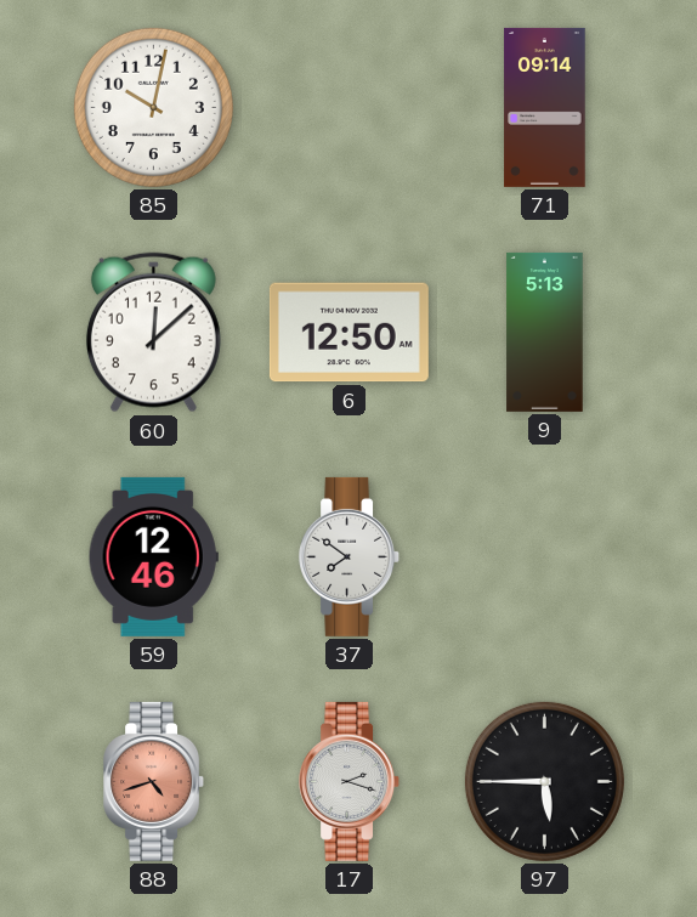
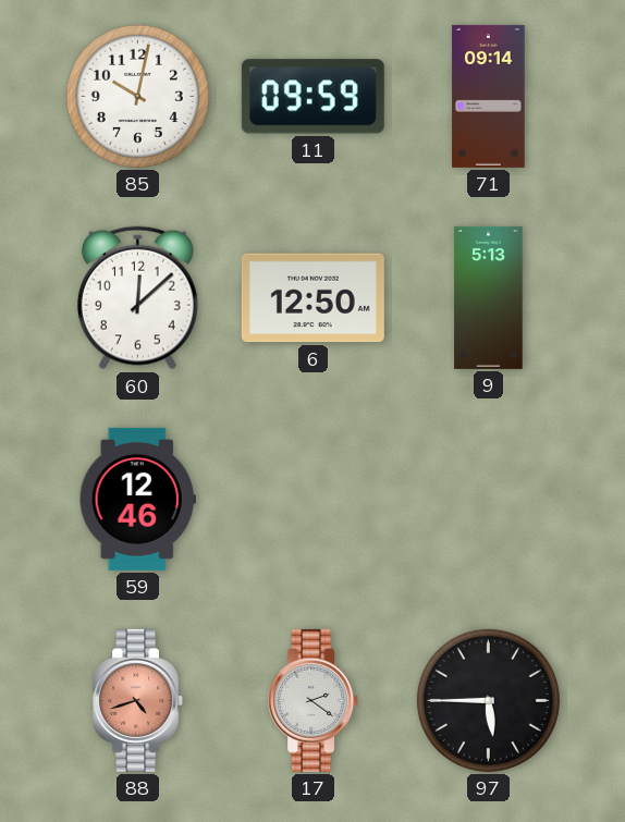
11: none -> 09:59 (312, 97)
37: 7:51 -> none (350, 556)
17: 2:18 -> 2:21 (314, 700)
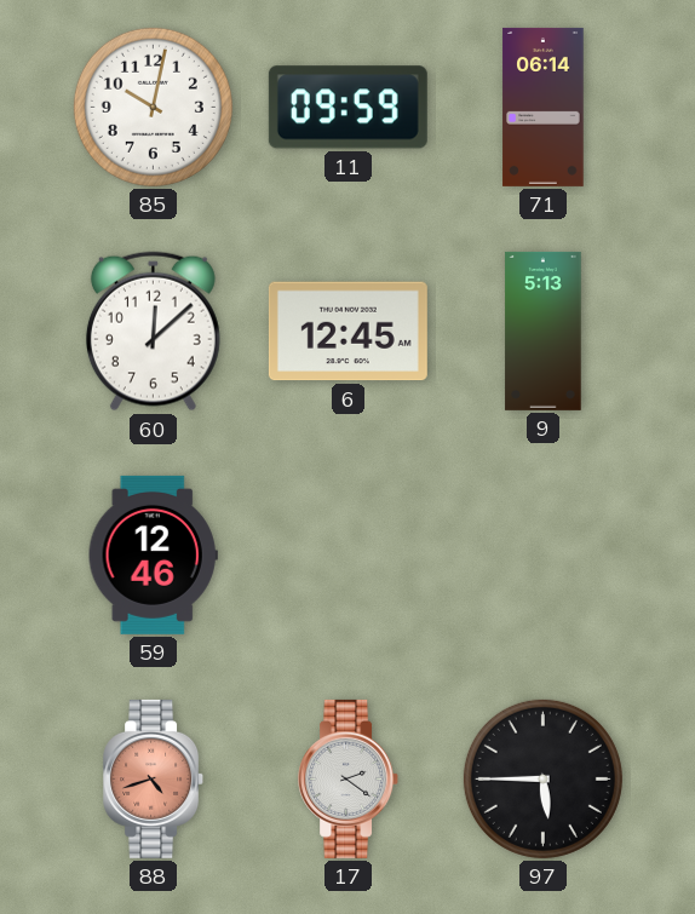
71: 09:14 -> 06:14 (544, 107)
6: 12:50 -> 12:45 (347, 332)
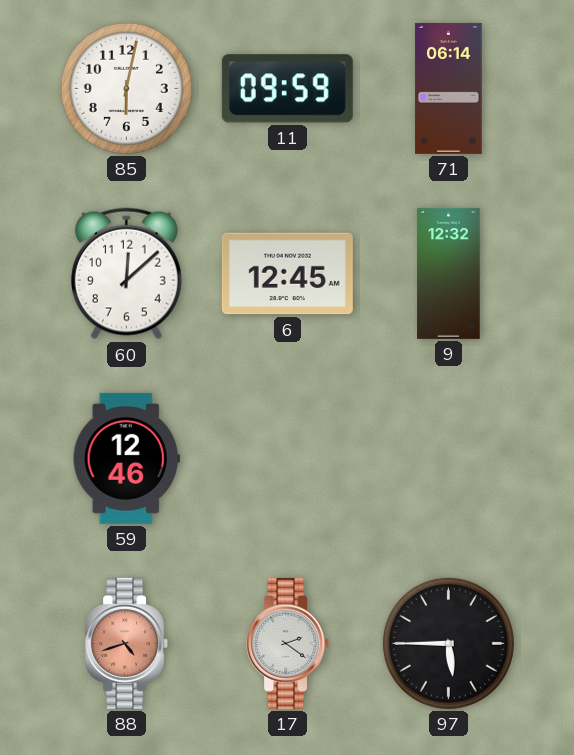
85: 10:02 -> 6:02 (126, 88)
9: 5:13 -> 12:32 (449, 273)
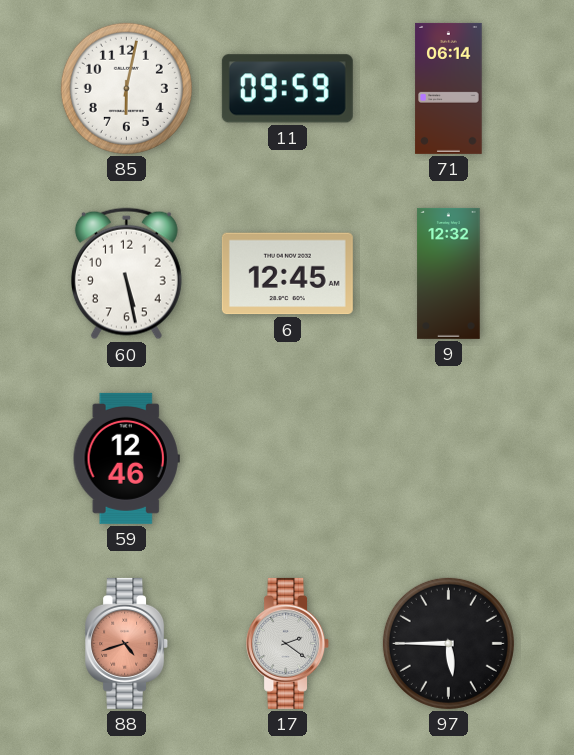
60: 12:08 -> 5:28 (126, 274)
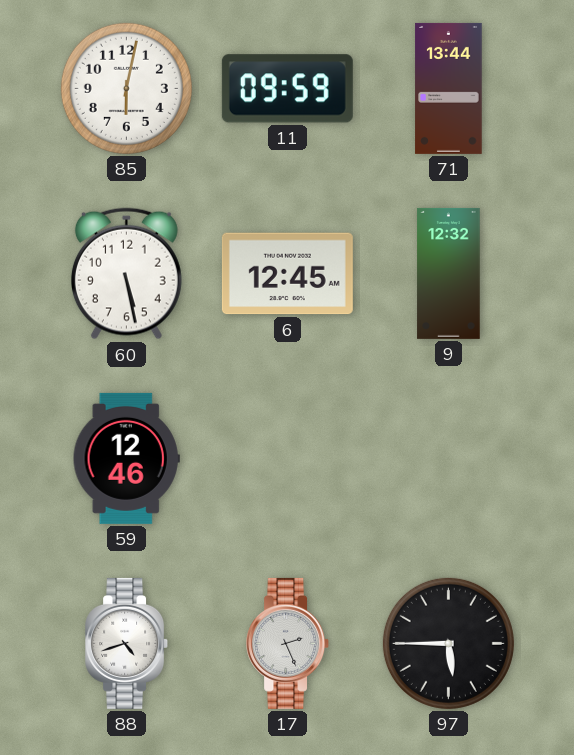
71: 06:14 -> 13:44 (449, 88)
88 dial: salmon -> white (127, 643)
17: 2:21 -> 2:26 (288, 643)
